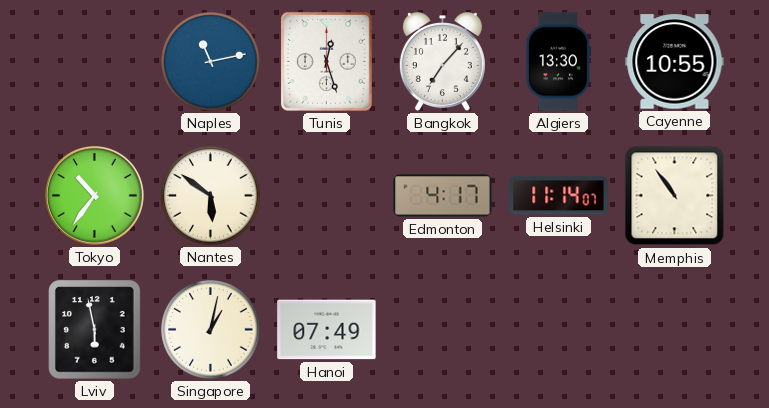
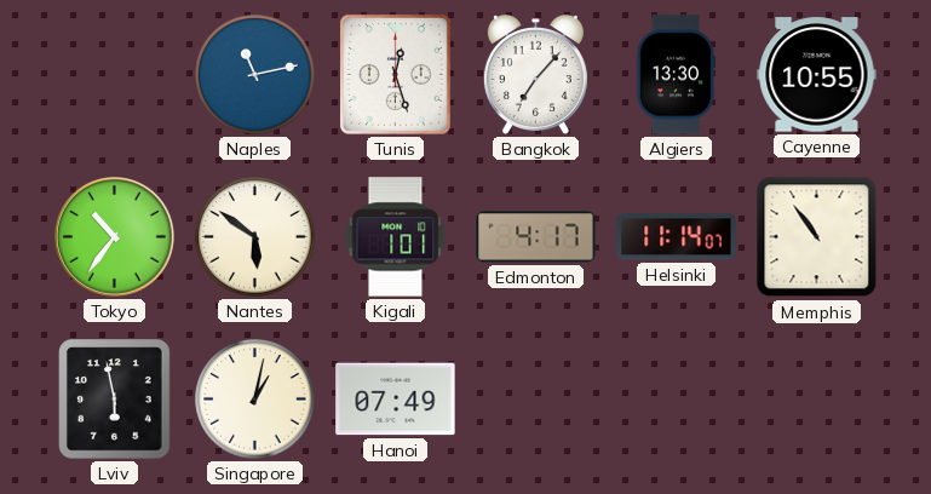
Kigali: none -> 1:01 (396, 237)
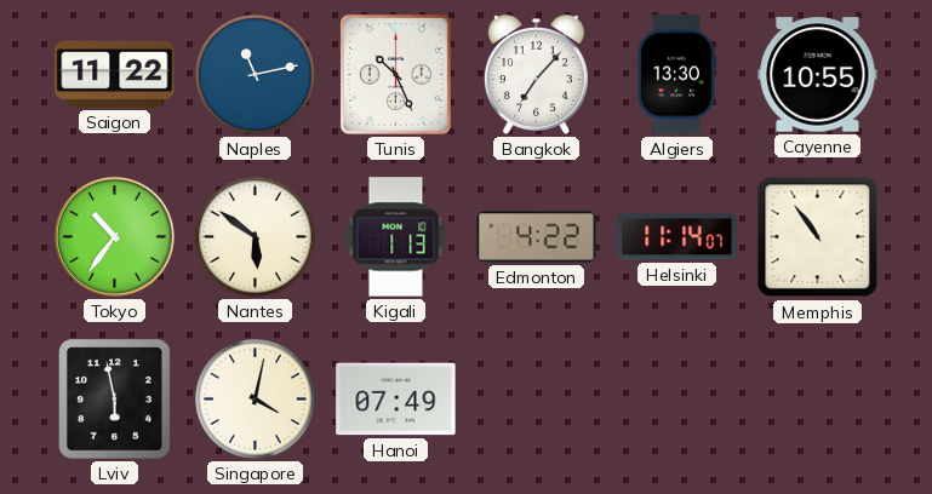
Saigon: none -> 11:22 (115, 74)
Tunis: 12:27 -> 10:26 (395, 74)
Kigali: 1:01 -> 1:13 (396, 237)
Edmonton: 4:17 -> 4:22 (537, 237)
Singapore: 1:02 -> 4:02 (256, 400)
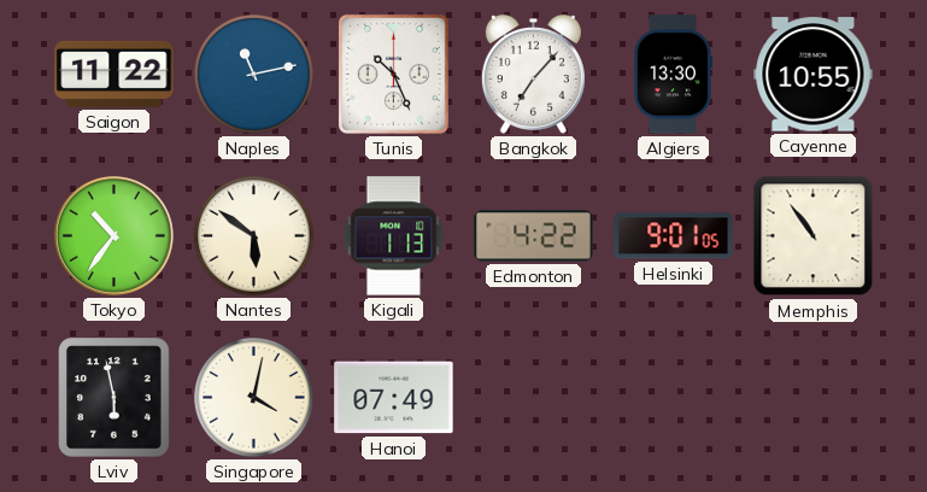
Helsinki: 11:14 -> 9:01 (674, 236)
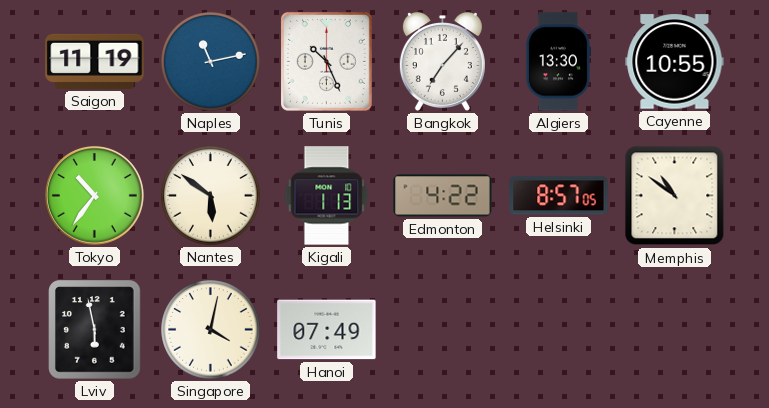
Saigon: 11:22 -> 11:19 (95, 61)
Helsinki: 9:01 -> 8:57 (559, 196)
Memphis: 10:54 -> 10:51 (675, 196)
